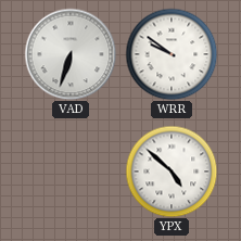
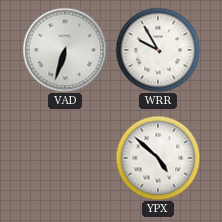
WRR: 9:51 -> 9:55 (158, 50)
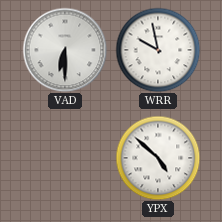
VAD: 6:33 -> 6:30 (65, 50)
WRR: 9:55 -> 9:58 (158, 50)
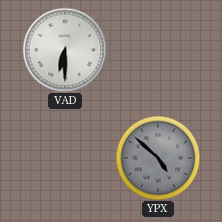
WRR: 9:58 -> none (158, 50)
YPX dial: white -> grey (158, 158)
